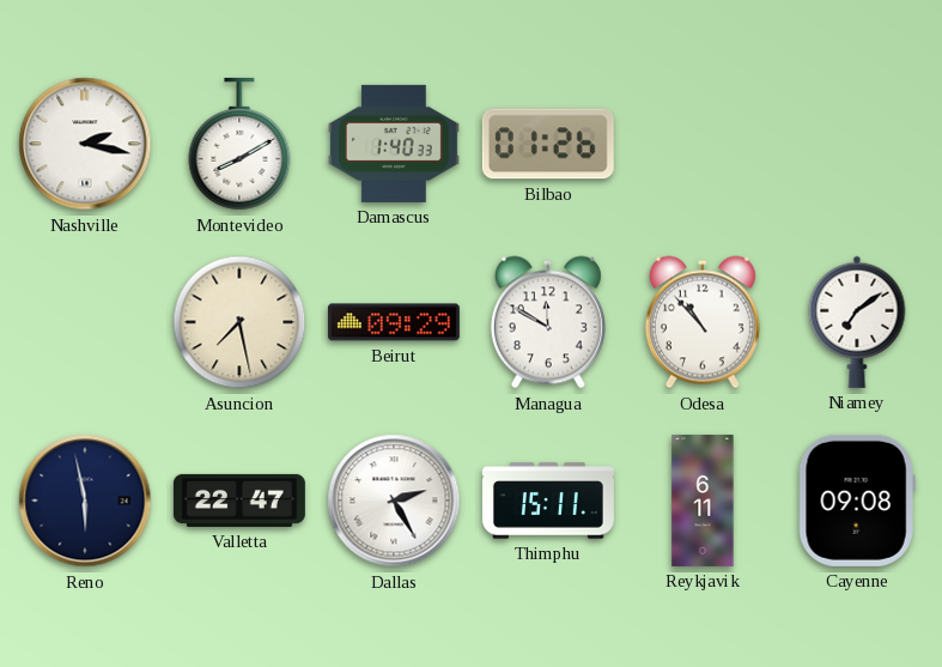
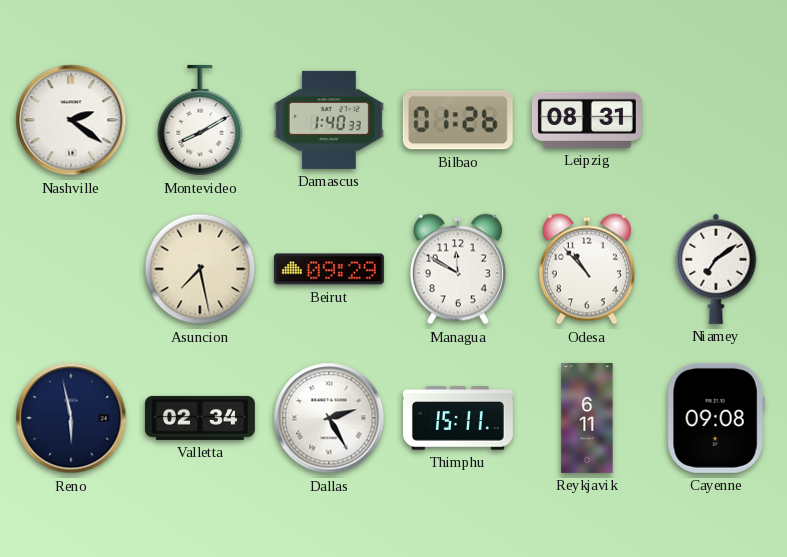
Nashville: 2:17 -> 2:21 (71, 120)
Leipzig: none -> 08:31 (587, 120)
Valletta: 22:47 -> 02:34 (200, 418)
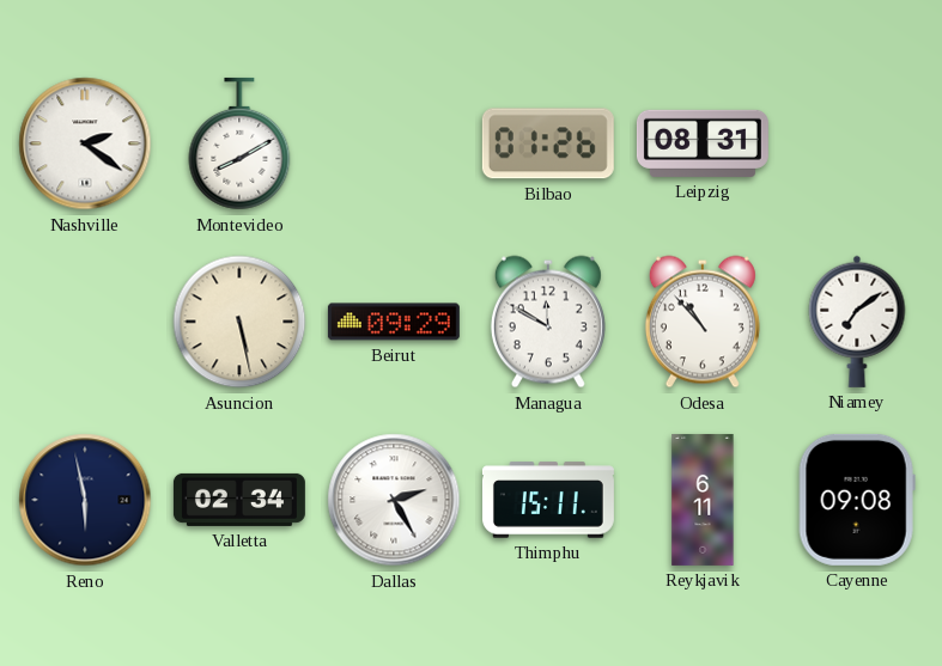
Damascus: 1:40 -> none (329, 120)
Asuncion: 7:28 -> 5:28 (239, 322)
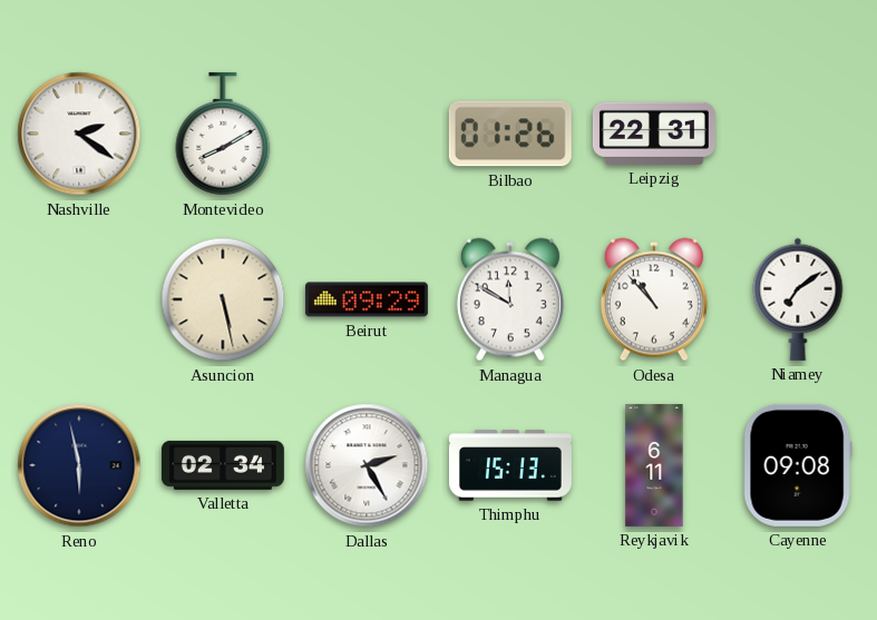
Leipzig: 08:31 -> 22:31 (654, 134)
Thimphu: 15:11 -> 15:13 (510, 465)
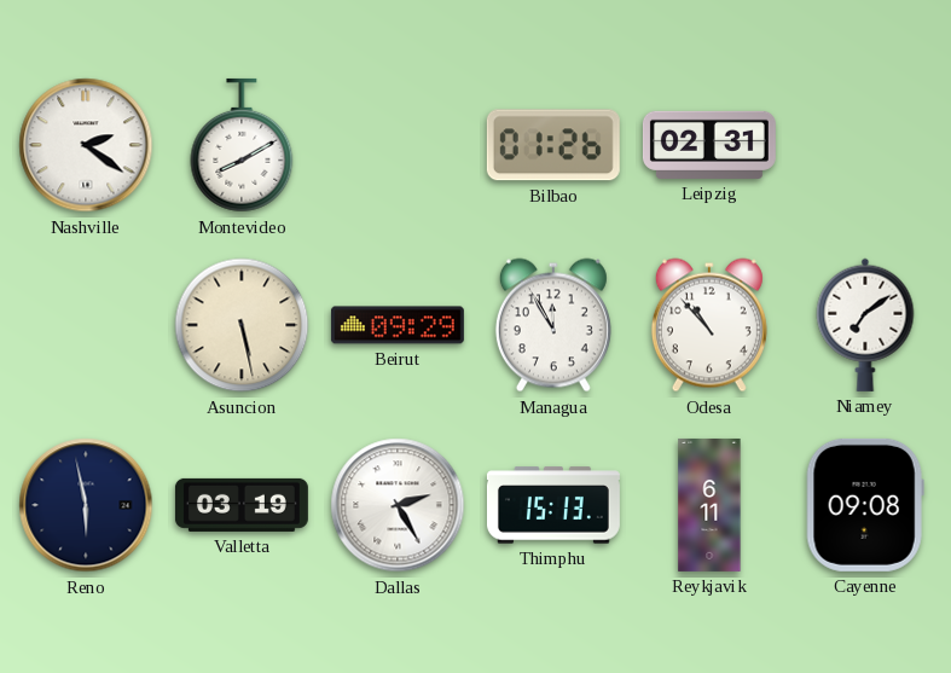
Leipzig: 22:31 -> 02:31 (709, 145)
Managua: 11:50 -> 11:55 (553, 325)
Valletta: 02:34 -> 03:19 (242, 505)
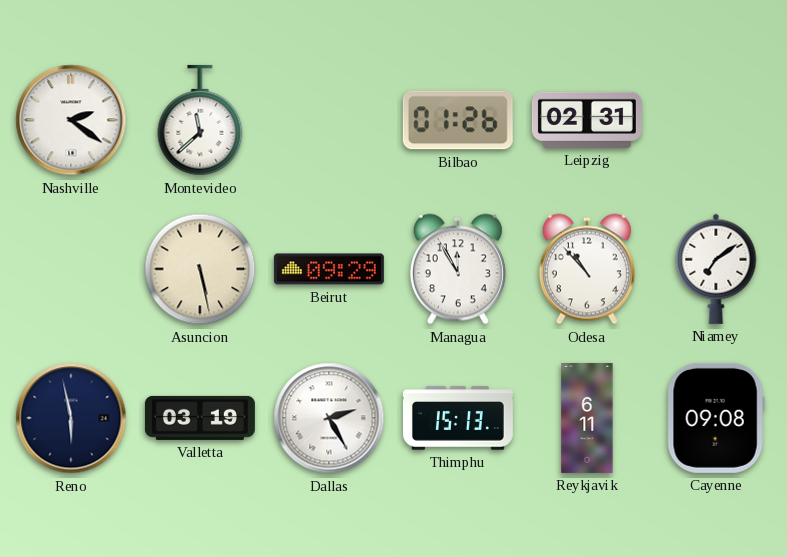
Montevideo: 8:10 -> 11:38 (200, 120)
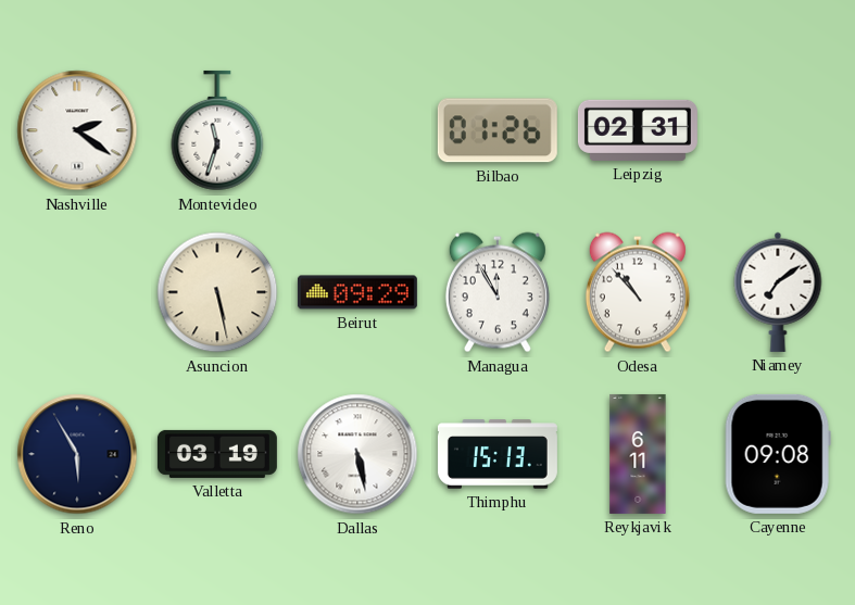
Montevideo: 11:38 -> 11:33 (217, 130)
Reno: 5:58 -> 5:55 (77, 454)
Dallas: 2:25 -> 5:28 (357, 454)
